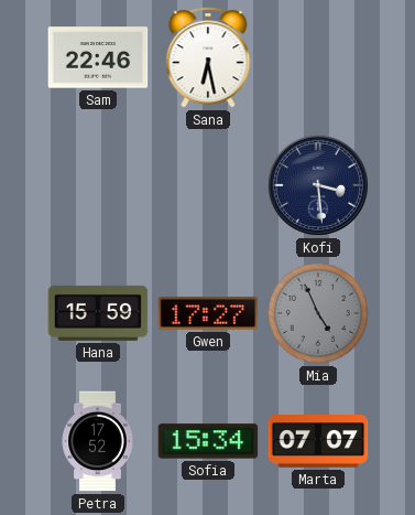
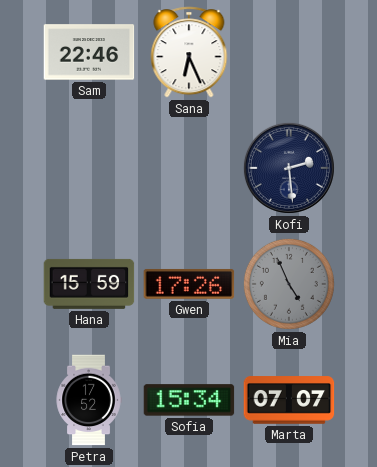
Sana: 6:28 -> 6:26 (189, 52)
Kofi: 3:29 -> 2:29 (289, 168)
Gwen: 17:27 -> 17:26 (189, 284)
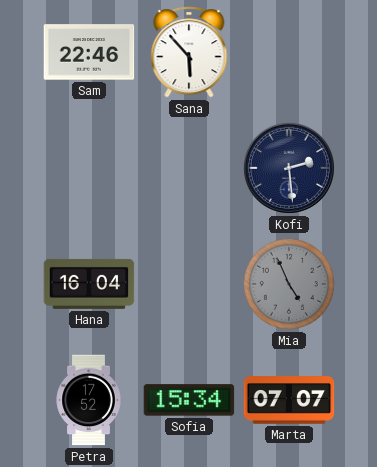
Sana: 6:26 -> 5:53 (189, 52)
Hana: 15:59 -> 16:04 (89, 284)
Gwen: 17:26 -> none (189, 284)
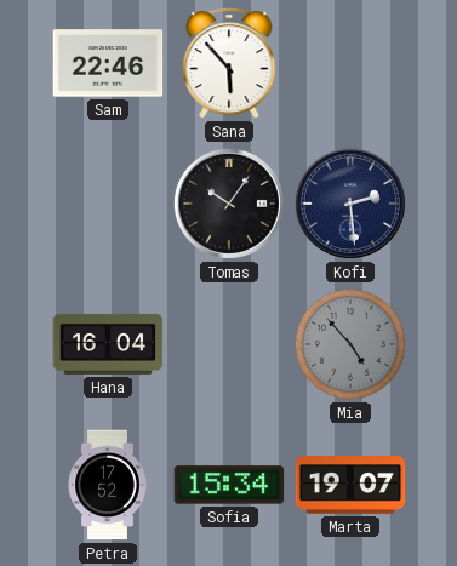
Tomas: none -> 10:06 (229, 204)
Mia: 4:56 -> 4:53 (350, 344)
Marta: 07:07 -> 19:07 (350, 485)
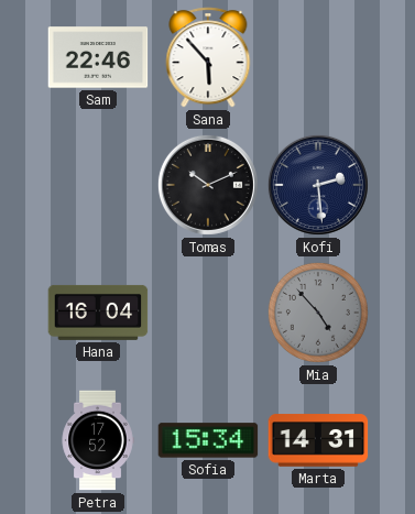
Tomas: 10:06 -> 10:11 (208, 185)
Marta: 19:07 -> 14:31 (318, 440)
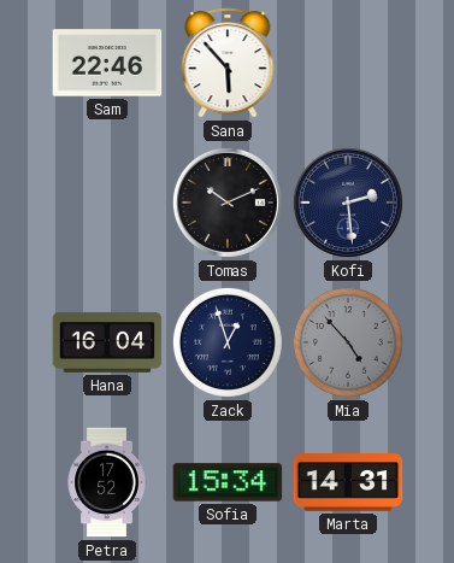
Zack: none -> 12:57 (228, 342)
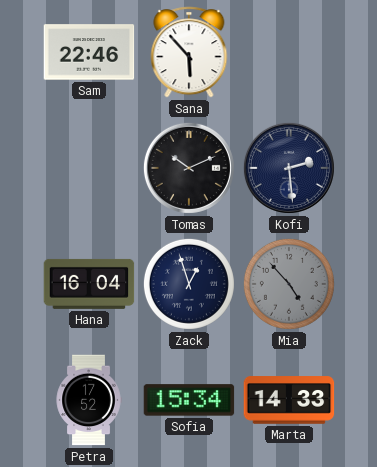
Marta: 14:31 -> 14:33 (289, 400)
